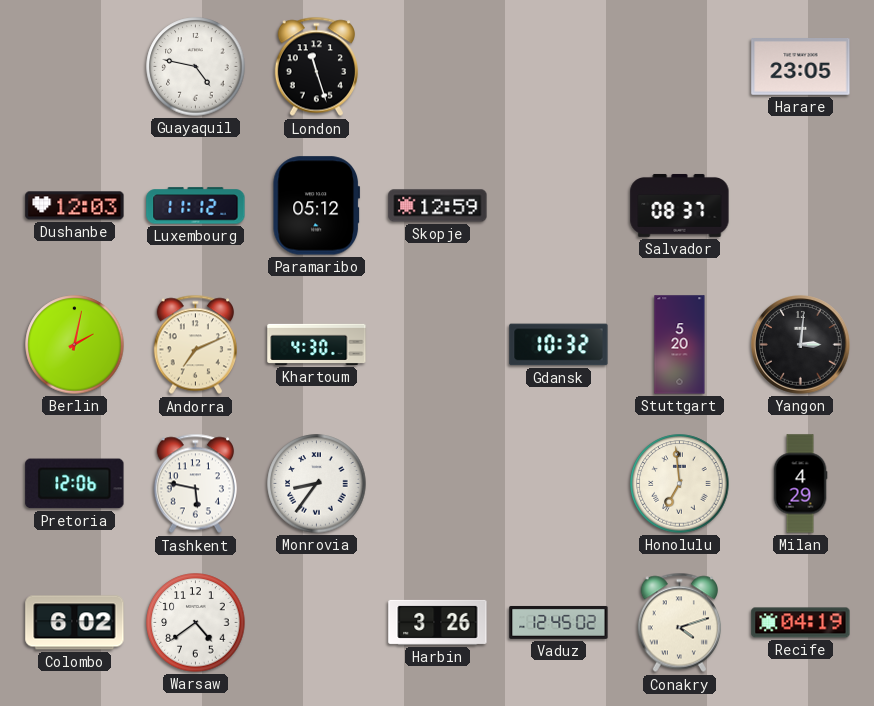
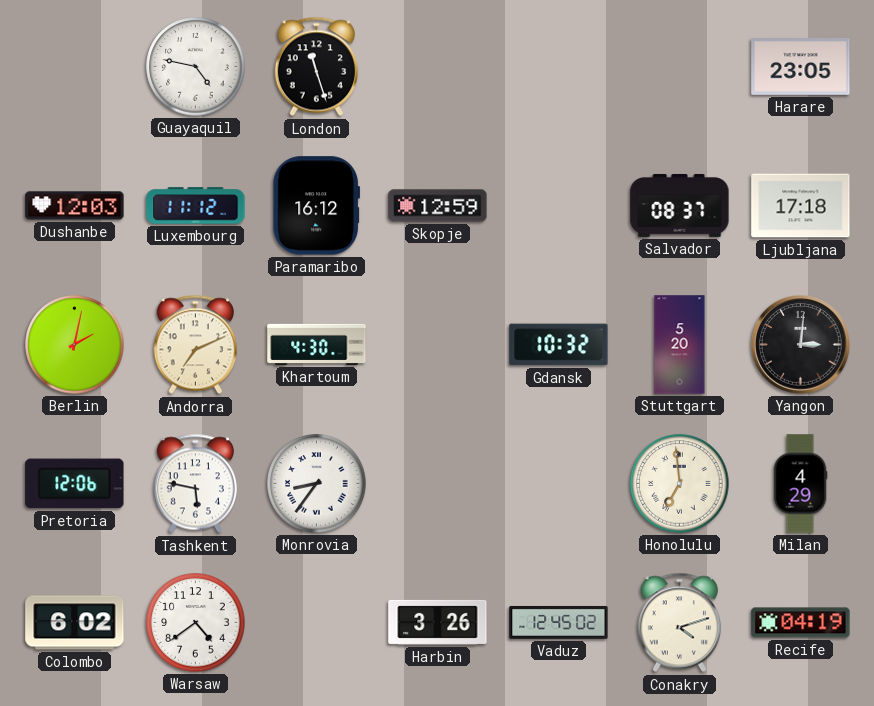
Paramaribo: 05:12 -> 16:12 (316, 206)
Ljubljana: none -> 17:18 (801, 206)
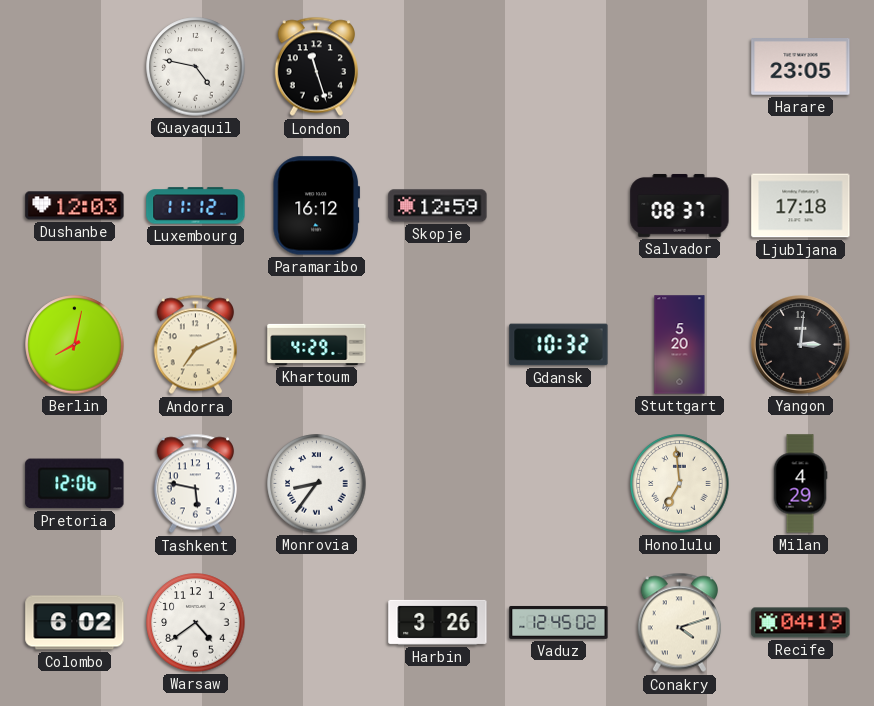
Berlin: 2:02 -> 8:02 (75, 345)
Khartoum: 4:30 -> 4:29 (317, 344)
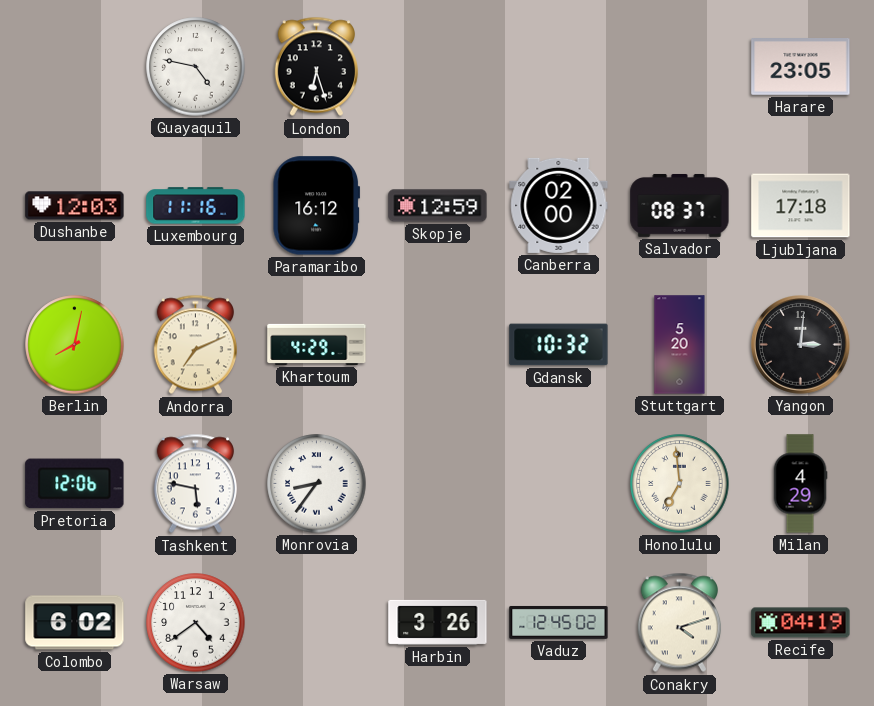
London: 11:27 -> 6:27 (316, 67)
Luxembourg: 11:12 -> 11:16 (196, 206)
Canberra: none -> 02:00 (559, 205)
